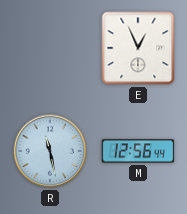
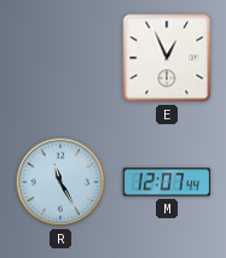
R: 11:28 -> 11:25 (60, 182)
M: 12:56 -> 12:07 (167, 182)
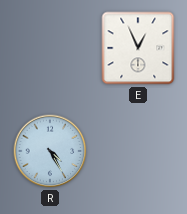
R: 11:25 -> 4:25 (50, 151)
M: 12:07 -> none (167, 182)
